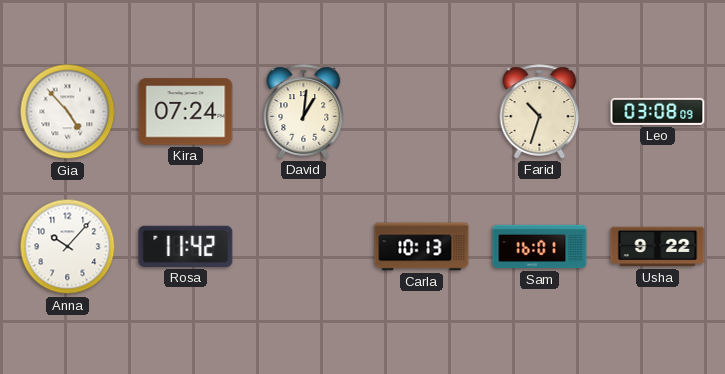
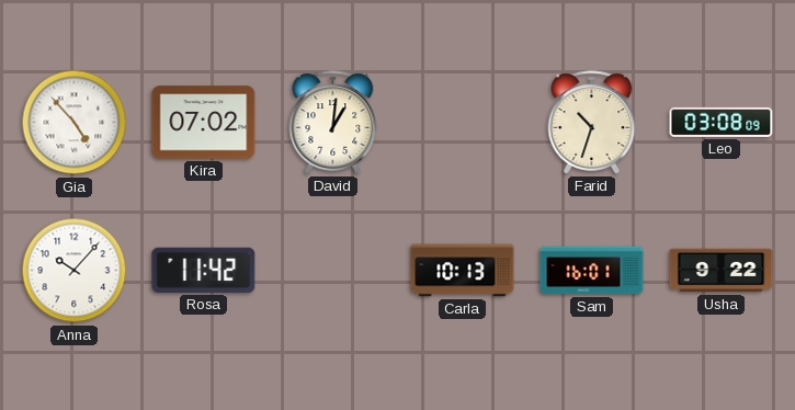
Kira: 07:24 -> 07:02 (204, 123)
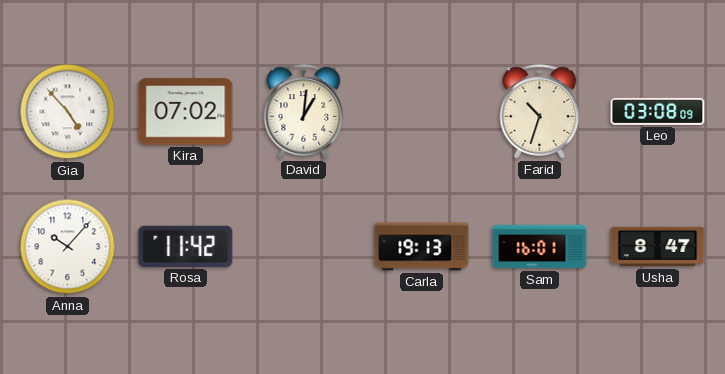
Carla: 10:13 -> 19:13 (422, 247)
Usha: 9:22 -> 8:47 (658, 247)
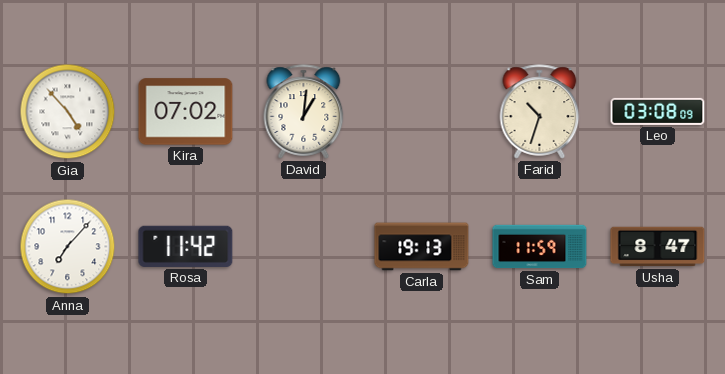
Anna: 10:07 -> 7:07 (68, 247)
Sam: 16:01 -> 11:59 (540, 247)
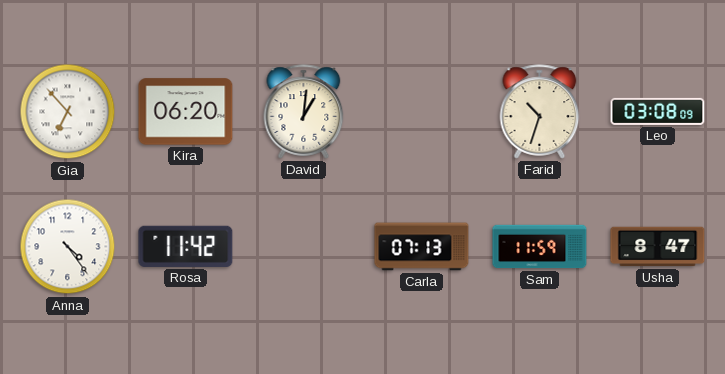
Gia: 4:53 -> 6:53 (68, 112)
Kira: 07:02 -> 06:20 (186, 112)
Anna: 7:07 -> 4:24 (68, 247)
Carla: 19:13 -> 07:13 (422, 247)
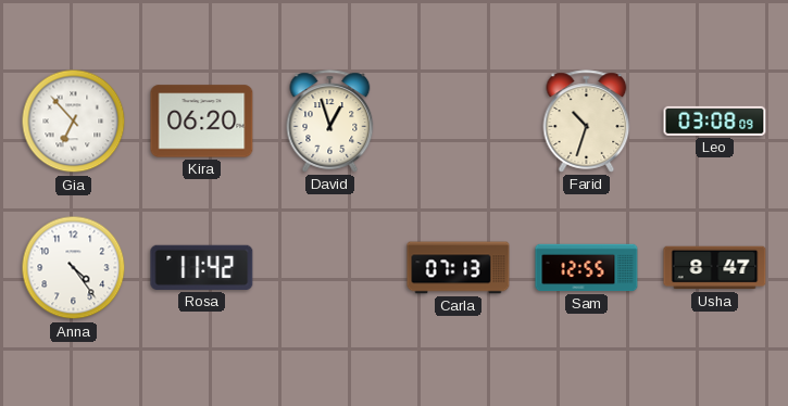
David: 1:01 -> 12:57 (330, 122)
Sam: 11:59 -> 12:55 (587, 268)
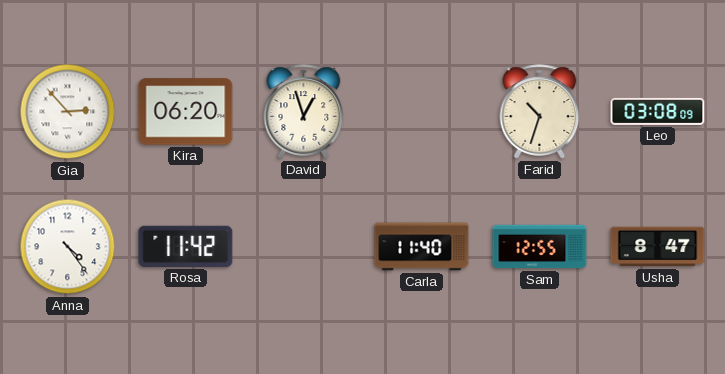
Gia: 6:53 -> 2:53 (68, 112)
Carla: 07:13 -> 11:40 (422, 247)
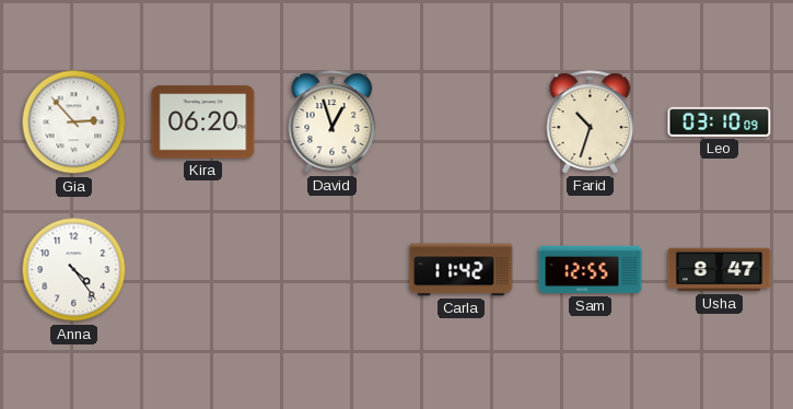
Leo: 03:08 -> 03:10 (720, 121)
Rosa: 11:42 -> none (186, 246)
Carla: 11:40 -> 11:42 (462, 270)
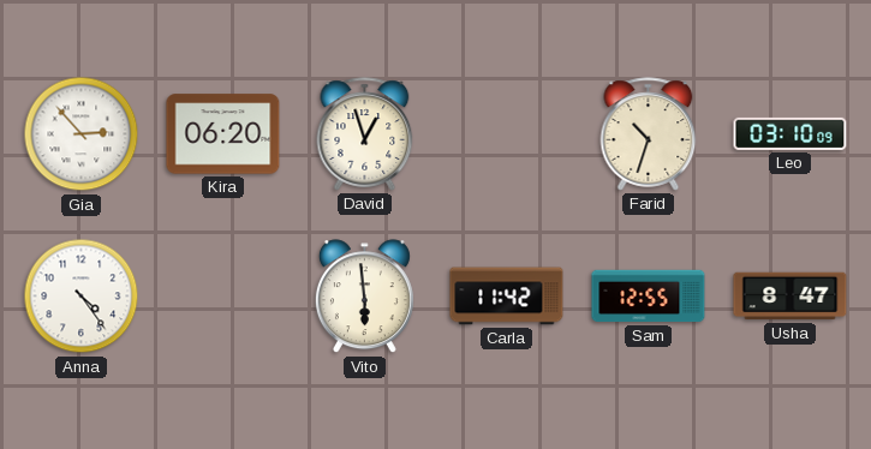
Vito: none -> 5:59 (364, 297)
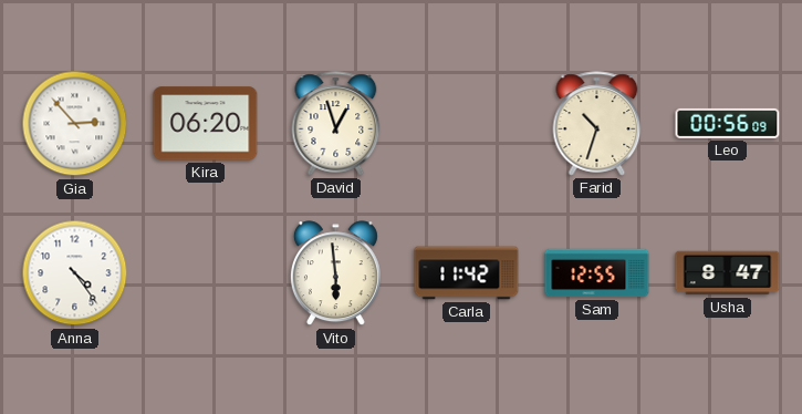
Leo: 03:10 -> 00:56 (728, 123)
